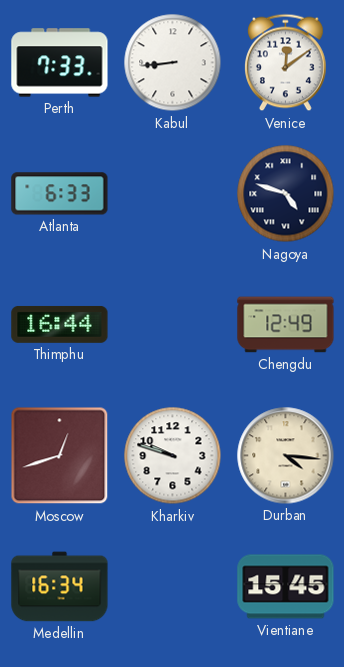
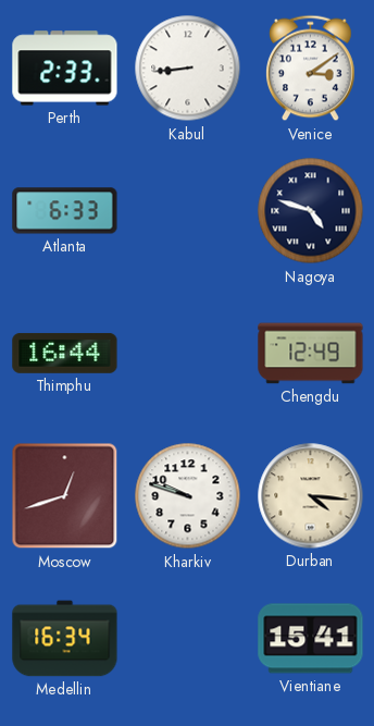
Perth: 7:33 -> 2:33 (65, 69)
Venice: 12:09 -> 3:09 (311, 69)
Vientiane: 15:45 -> 15:41 (311, 639)
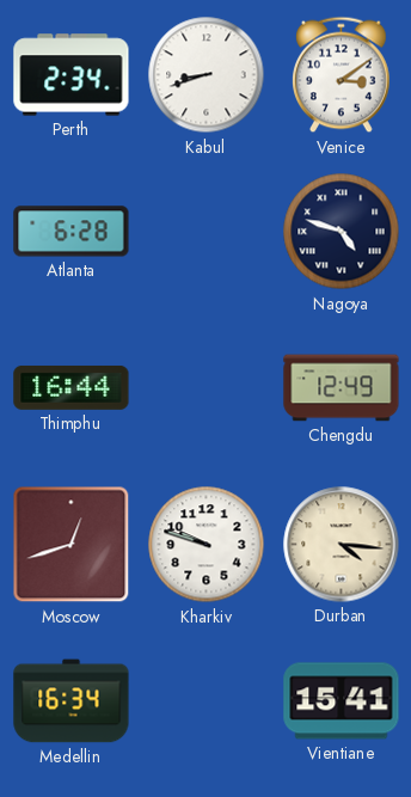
Perth: 2:33 -> 2:34 (72, 75)
Kabul: 8:44 -> 8:42 (207, 75)
Atlanta: 6:33 -> 6:28 (72, 232)
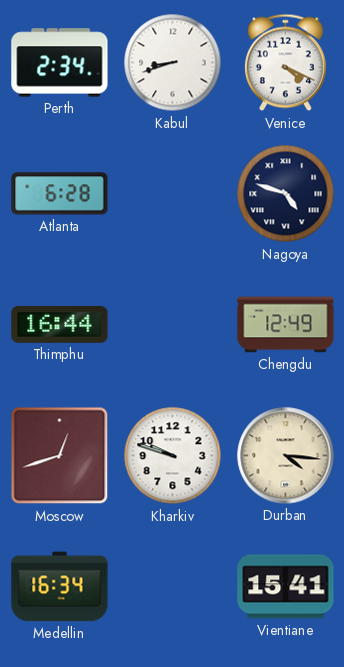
Venice: 3:09 -> 4:19 (286, 63)
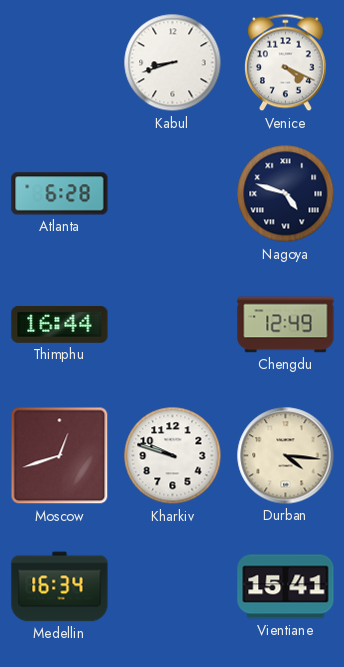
Perth: 2:34 -> none (60, 63)
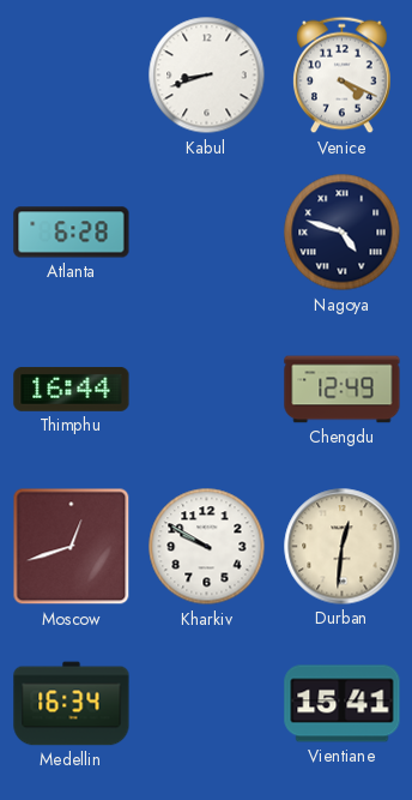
Kharkiv: 9:48 -> 9:50 (207, 547)
Durban: 4:16 -> 12:31 (343, 547)
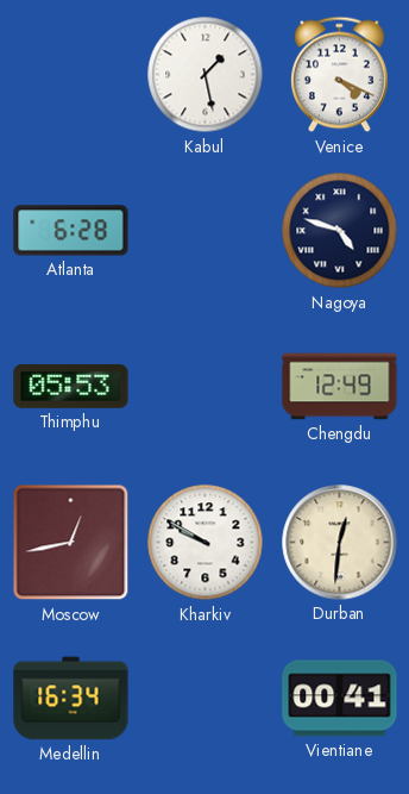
Kabul: 8:42 -> 1:28 (206, 75)
Thimphu: 16:44 -> 05:53 (71, 386)
Moscow: 12:42 -> 12:43 (71, 543)
Vientiane: 15:41 -> 00:41 (340, 699)
